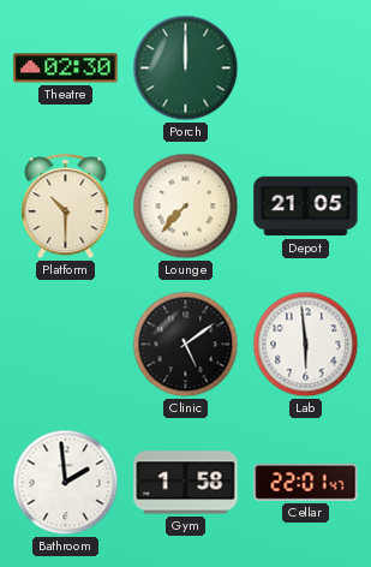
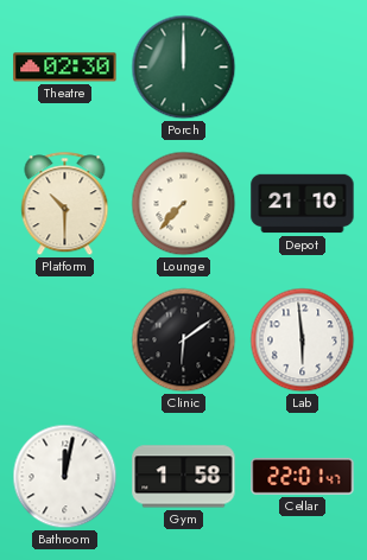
Depot: 21:05 -> 21:10 (303, 204)
Clinic: 5:09 -> 6:09 (184, 341)
Bathroom: 1:59 -> 12:02 (65, 477)
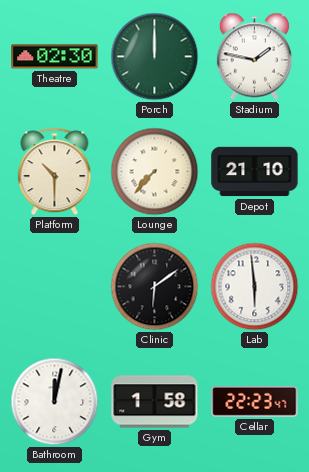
Stadium: none -> 1:47 (254, 57)
Cellar: 22:01 -> 22:23 (255, 401)
